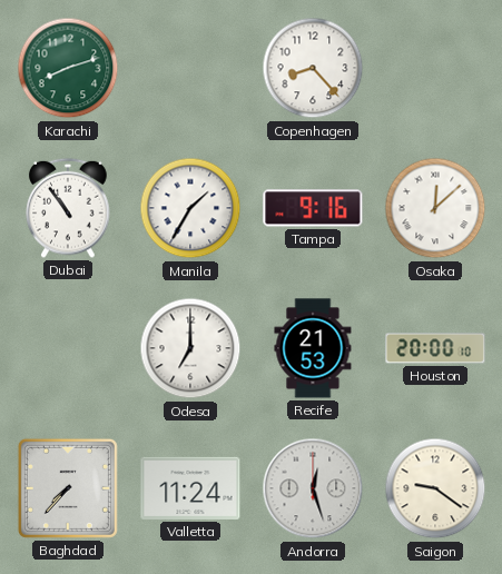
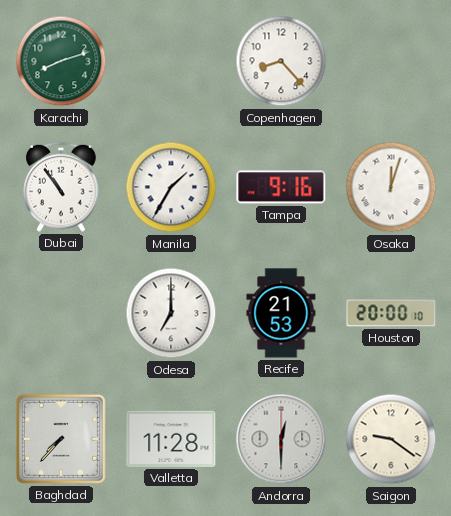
Osaka: 12:08 -> 12:03 (391, 187)
Valletta: 11:24 -> 11:28 (171, 439)
Andorra: 12:27 -> 12:30 (281, 439)
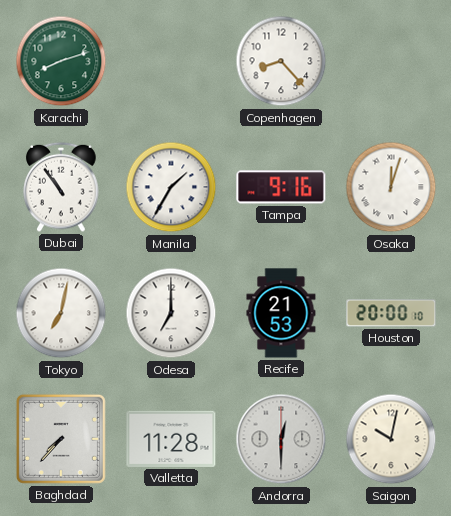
Tokyo: none -> 7:02 (61, 313)
Saigon: 9:21 -> 10:02 (391, 439)
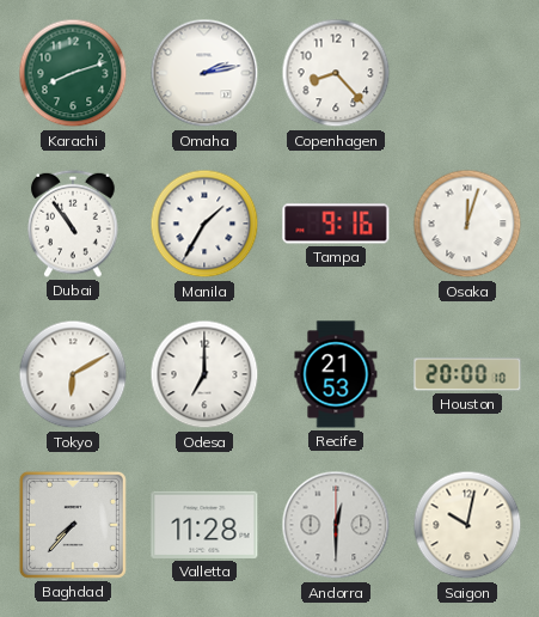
Omaha: none -> 2:13 (204, 73)
Tokyo: 7:02 -> 6:10 (73, 374)
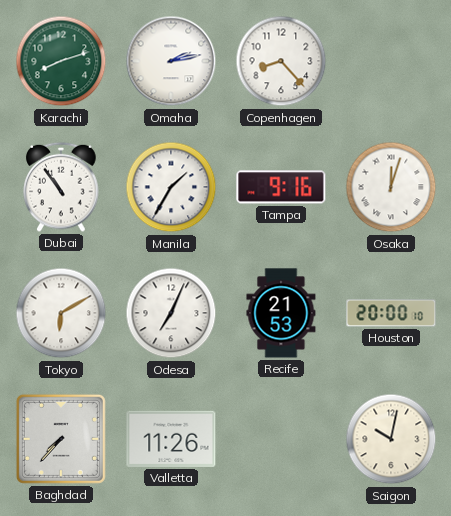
Odesa: 7:00 -> 7:04 (171, 313)
Valletta: 11:28 -> 11:26 (171, 439)
Andorra: 12:30 -> none (336, 525)
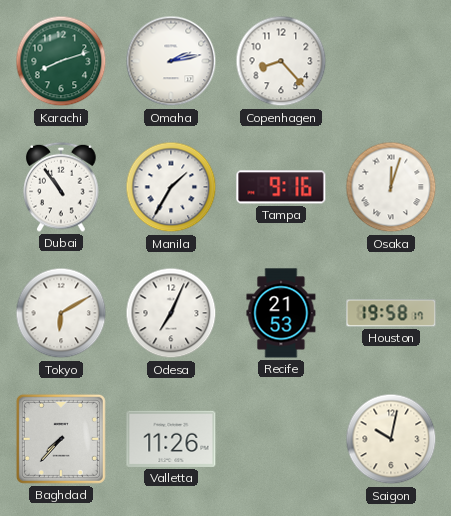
Houston: 20:00 -> 19:58 (391, 313)
